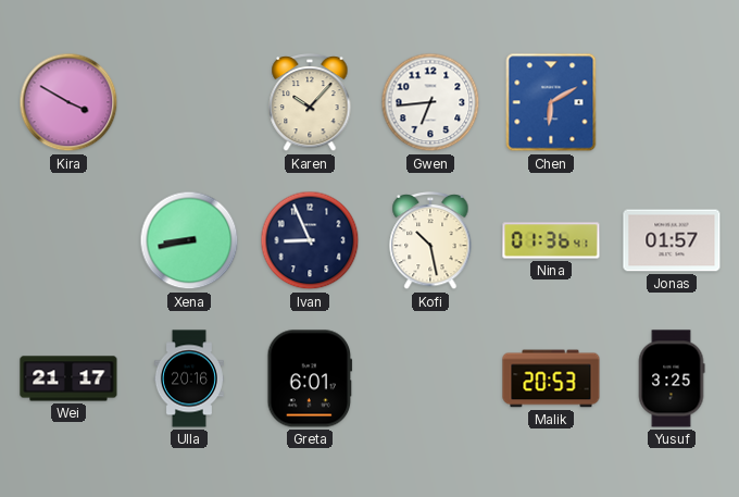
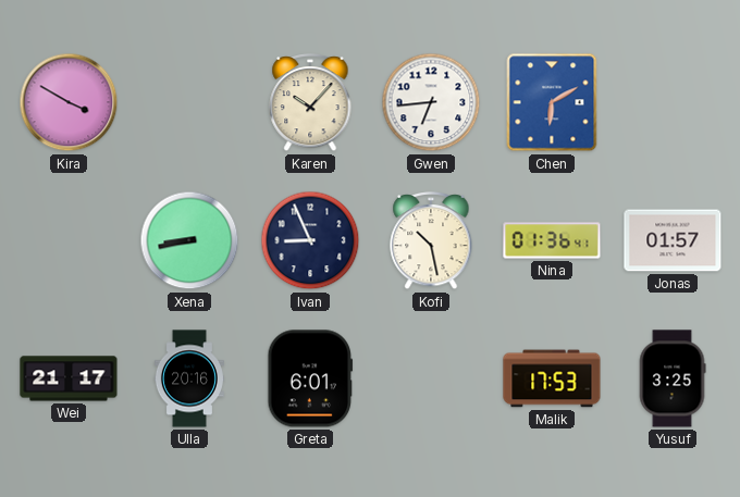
Malik: 20:53 -> 17:53 (552, 378)
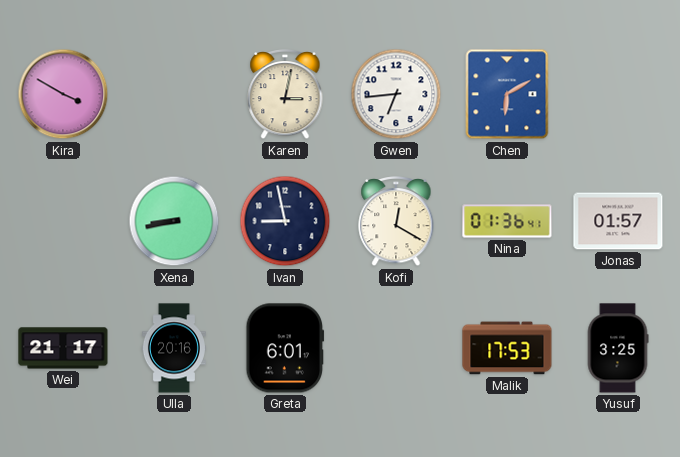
Karen: 10:07 -> 3:02 (285, 94)
Ivan: 8:56 -> 8:58 (285, 221)
Kofi: 10:28 -> 12:20 (396, 221)
